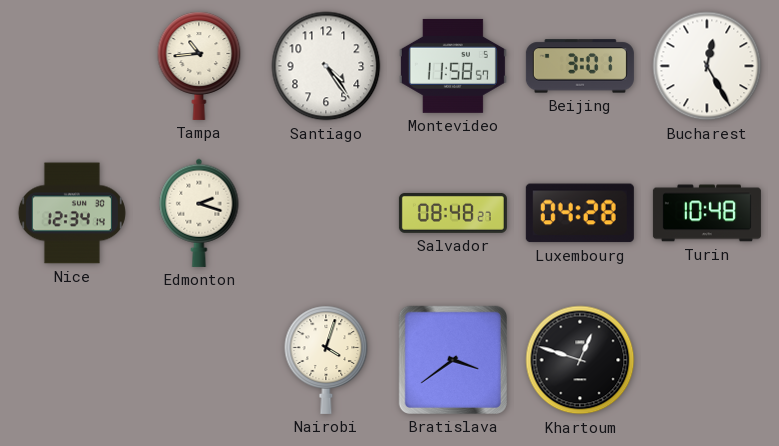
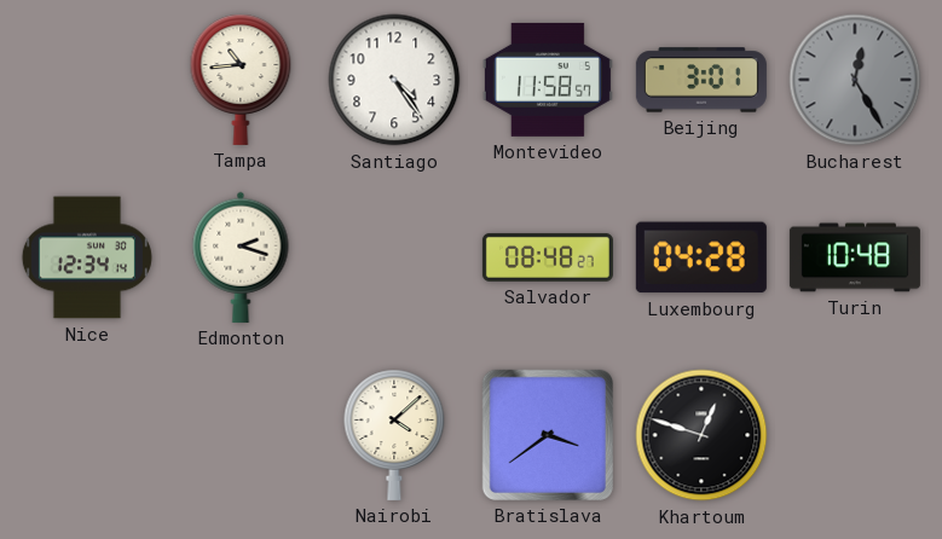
Bucharest dial: white -> grey (855, 80)
Nairobi: 4:03 -> 4:08 (394, 435)
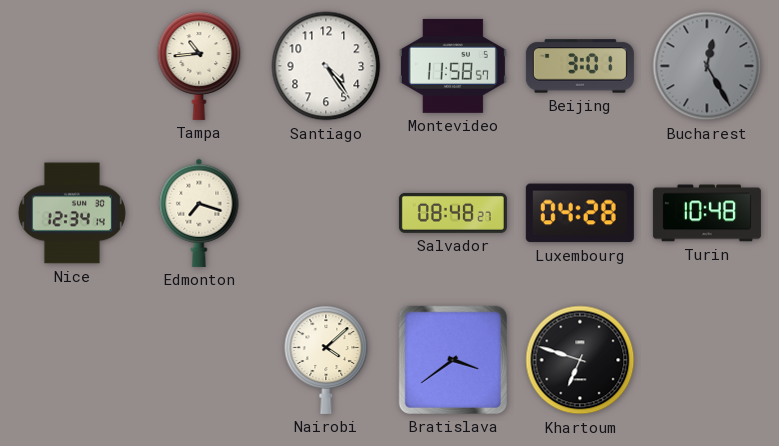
Edmonton: 2:18 -> 7:18 (199, 213)
Khartoum: 12:48 -> 6:48 (580, 360)
